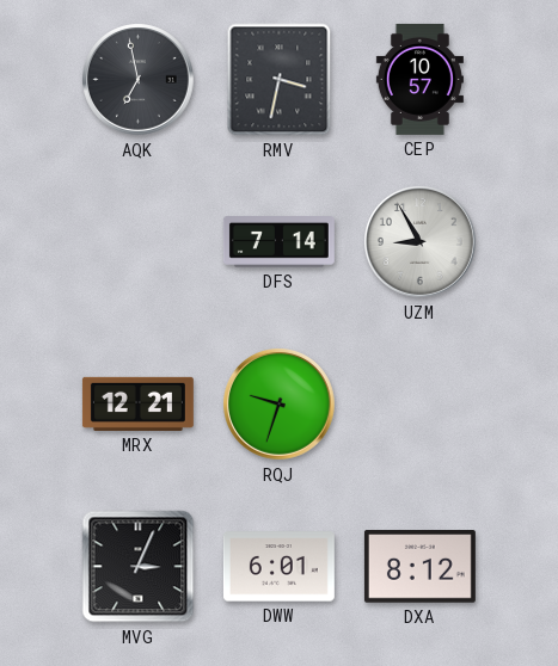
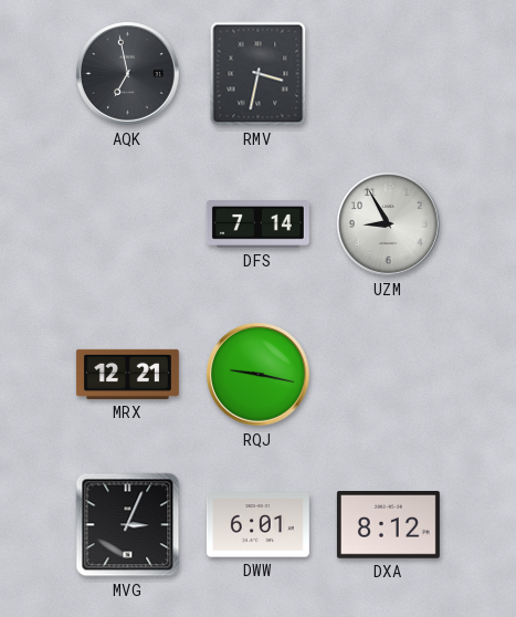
CEP: 10:57 -> none (419, 79)
RQJ: 9:33 -> 9:17 (259, 375)
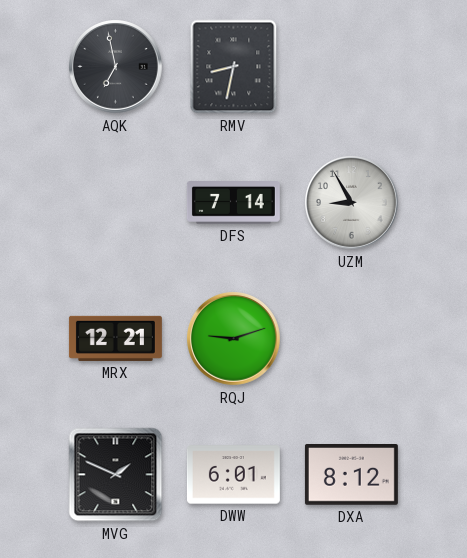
RMV: 3:32 -> 8:32 (234, 67)
RQJ: 9:17 -> 9:12 (234, 339)
MVG: 3:04 -> 1:49 (116, 475)
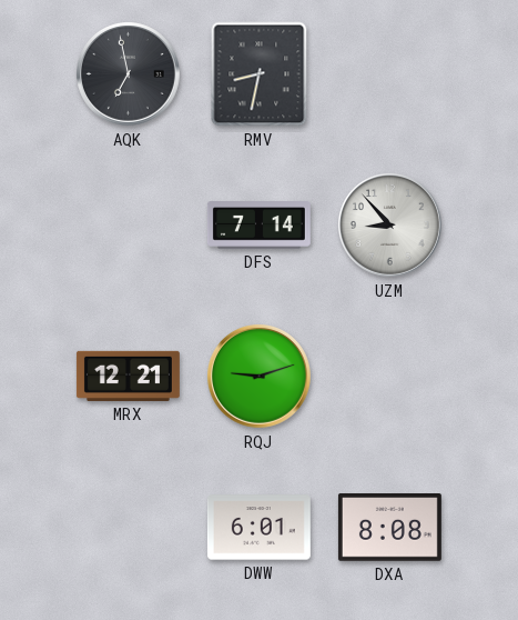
UZM: 8:55 -> 8:53 (390, 226)
MVG: 1:49 -> none (116, 475)
DXA: 8:12 -> 8:08 (389, 528)
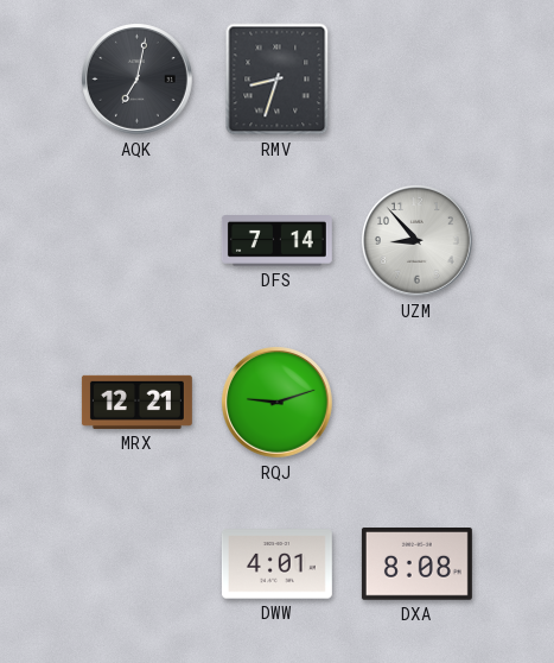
AQK: 6:58 -> 7:02 (138, 80)
RMV: 8:32 -> 8:33 (278, 80)
DWW: 6:01 -> 4:01 (276, 564)
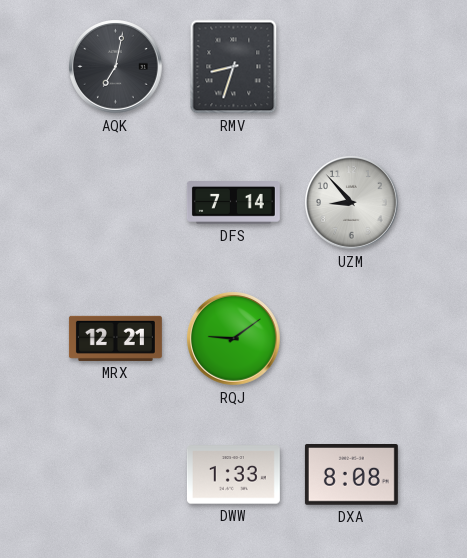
RQJ: 9:12 -> 9:09 (234, 339)
DWW: 4:01 -> 1:33 (233, 475)
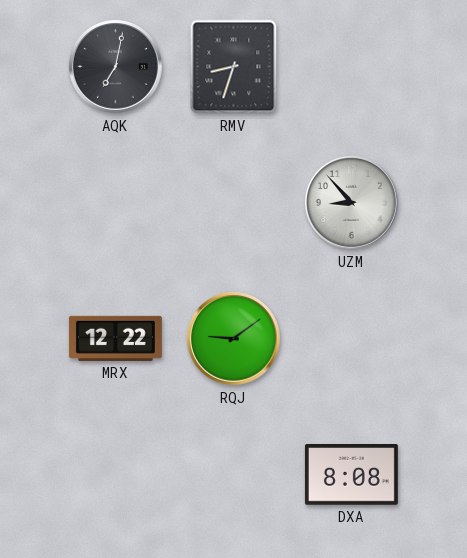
DFS: 7:14 -> none (233, 203)
MRX: 12:21 -> 12:22 (115, 338)
DWW: 1:33 -> none (233, 475)
